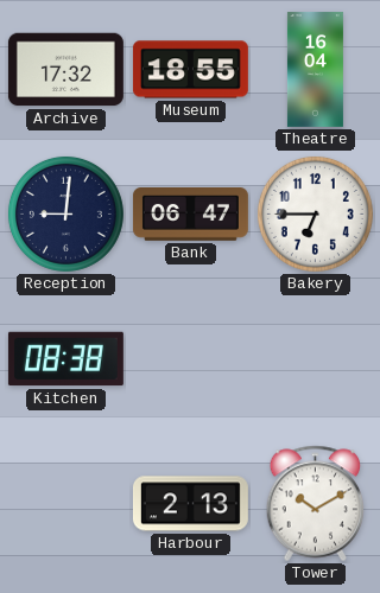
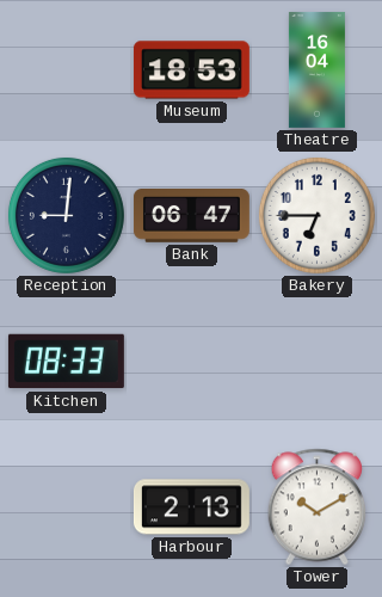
Archive: 17:32 -> none (65, 70)
Museum: 18:55 -> 18:53 (191, 70)
Kitchen: 08:38 -> 08:33 (66, 362)
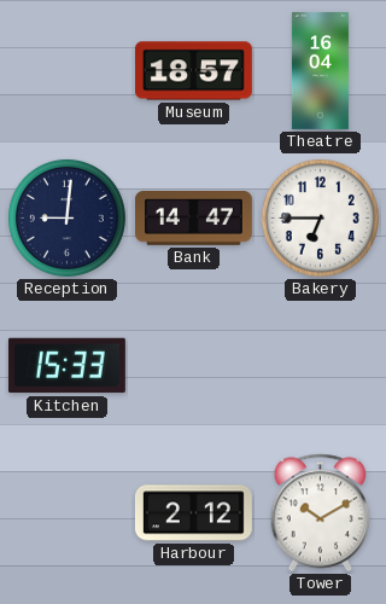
Museum: 18:53 -> 18:57 (193, 71)
Bank: 06:47 -> 14:47 (193, 219)
Kitchen: 08:33 -> 15:33 (66, 366)
Harbour: 2:13 -> 2:12 (193, 513)
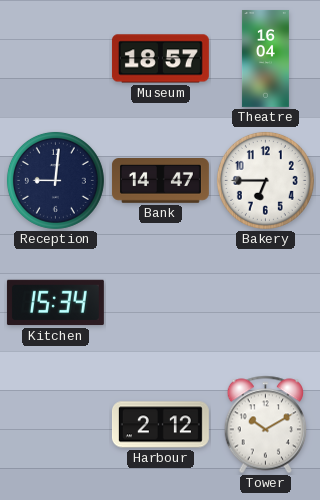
Kitchen: 15:33 -> 15:34 (55, 303)
